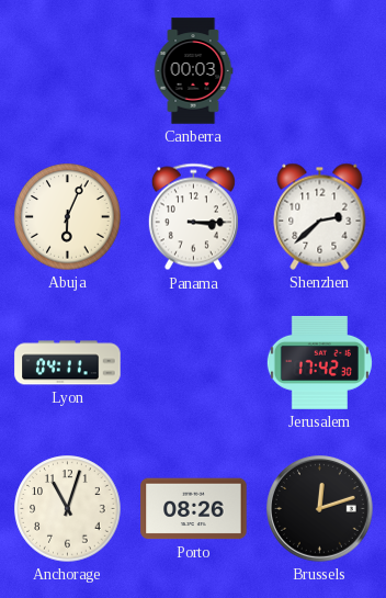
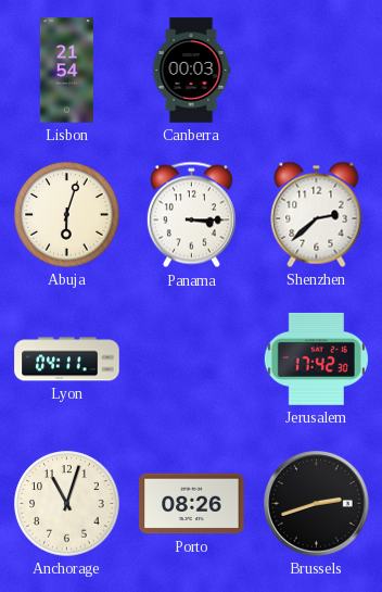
Lisbon: none -> 21:54 (66, 71)
Abuja: 6:04 -> 6:03 (67, 215)
Brussels: 12:12 -> 2:42 (317, 504)
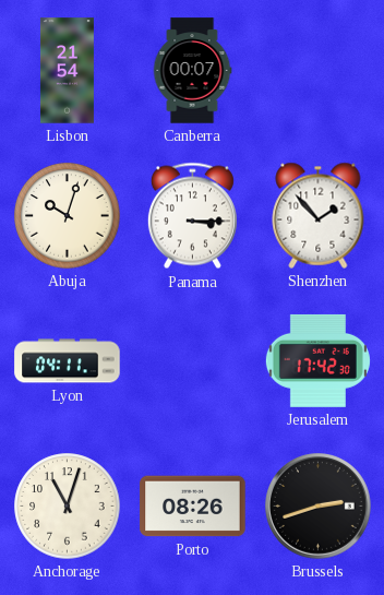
Canberra: 00:03 -> 00:07 (192, 71)
Abuja: 6:03 -> 10:03 (68, 216)
Shenzhen: 2:38 -> 1:53 (319, 215)
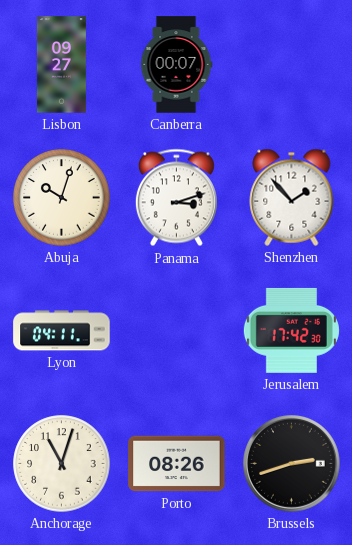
Lisbon: 21:54 -> 09:27 (61, 65)
Panama: 3:15 -> 3:12 (176, 198)
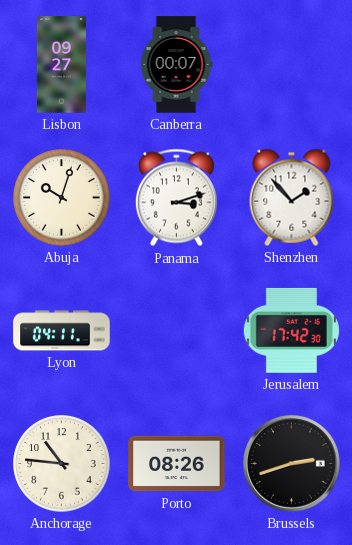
Anchorage: 11:03 -> 10:46 (62, 464)
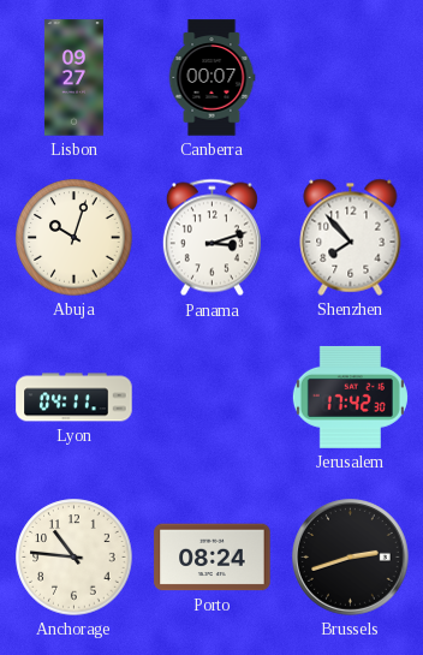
Shenzhen: 1:53 -> 7:53 (351, 237)
Porto: 08:26 -> 08:24 (213, 558)
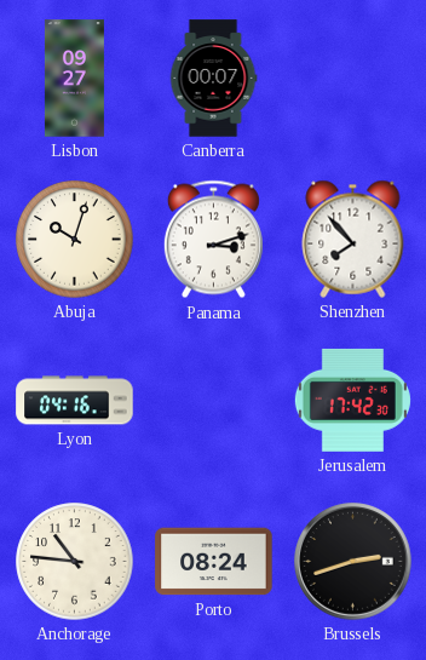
Lyon: 04:11 -> 04:16 (75, 401)
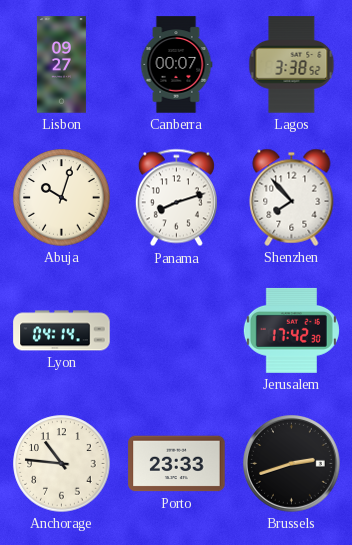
Lagos: none -> 3:38 (292, 65)
Panama: 3:12 -> 8:12 (176, 198)
Lyon: 04:16 -> 04:14 (62, 331)
Porto: 08:24 -> 23:33 (177, 464)
